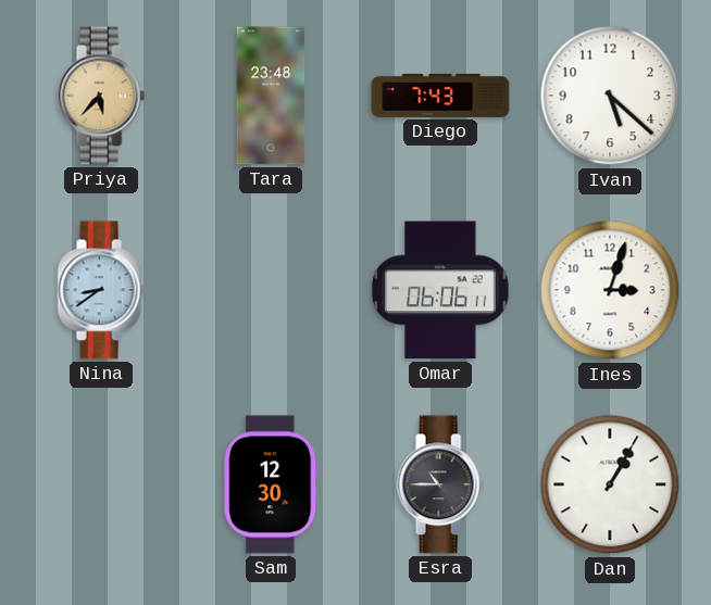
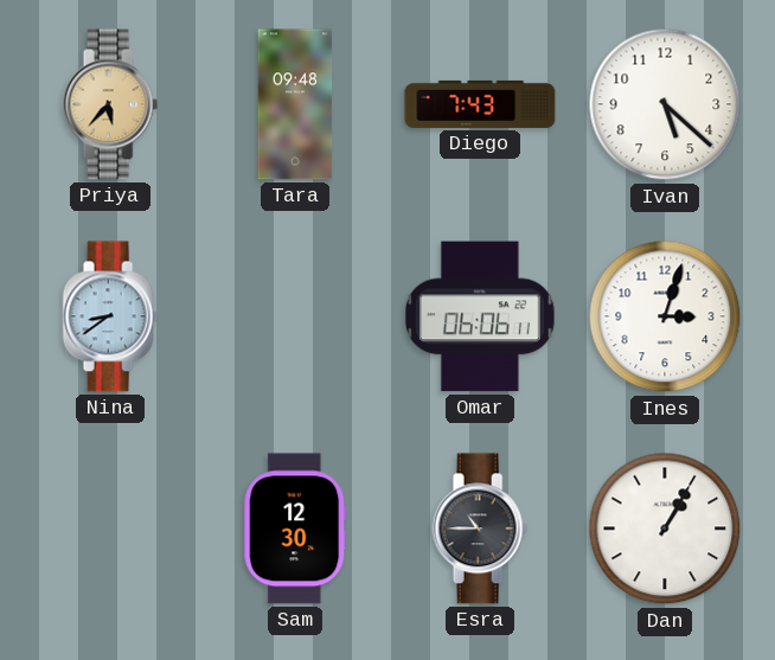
Tara: 23:48 -> 09:48 (295, 104)
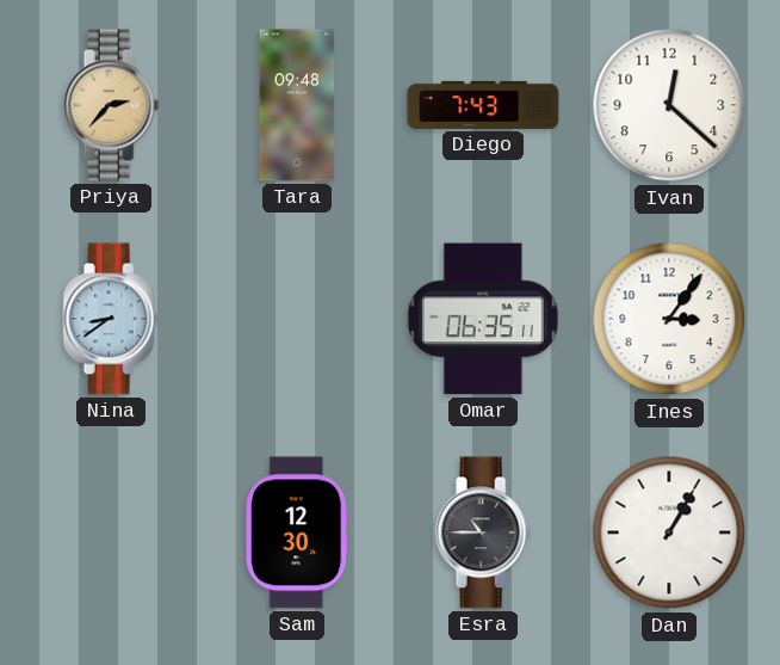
Priya: 5:37 -> 2:37 (111, 105)
Ivan: 5:22 -> 12:22 (669, 105)
Omar: 06:06 -> 06:35 (483, 319)
Ines: 3:03 -> 3:06 (669, 319)
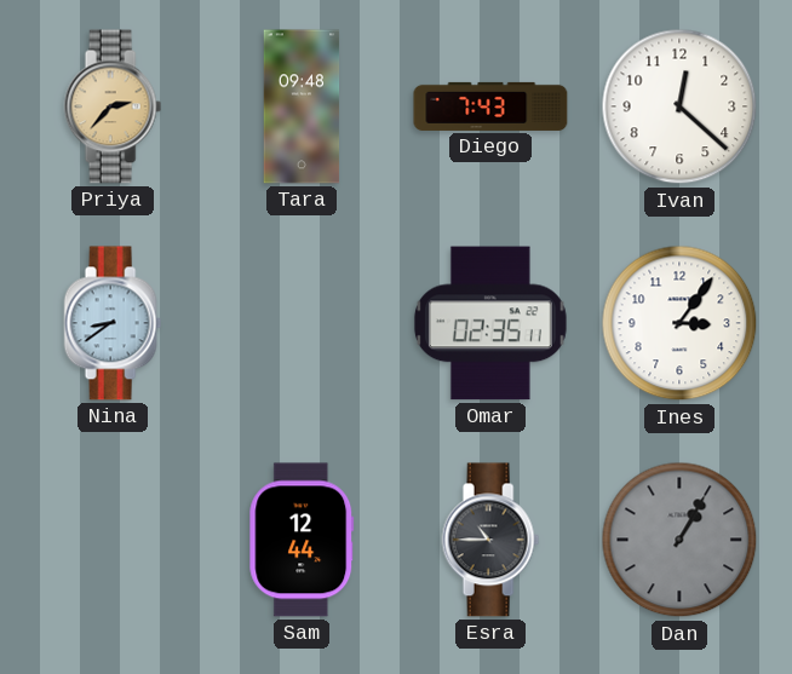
Omar: 06:35 -> 02:35 (490, 323)
Sam: 12:30 -> 12:44 (302, 540)
Dan dial: white -> grey (679, 540)
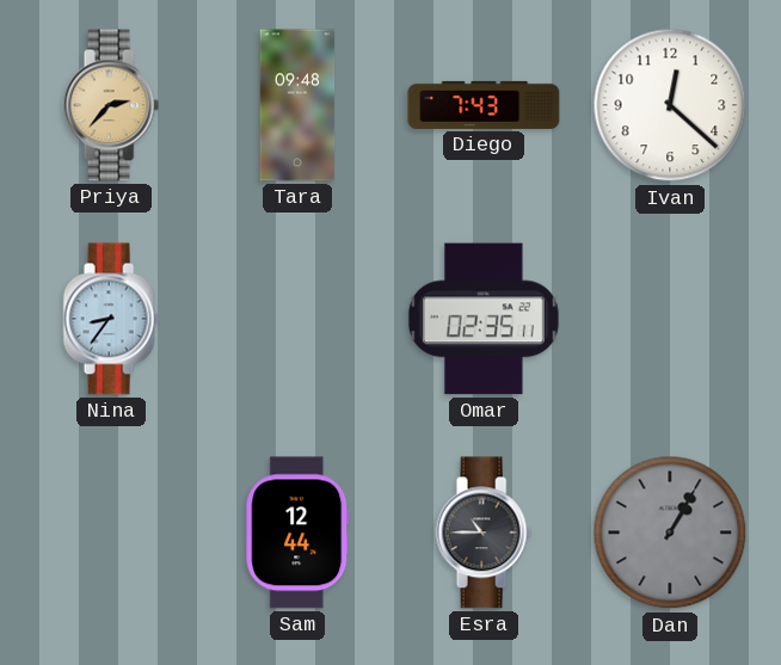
Nina: 8:39 -> 8:36 (111, 319)
Ines: 3:06 -> none (679, 323)
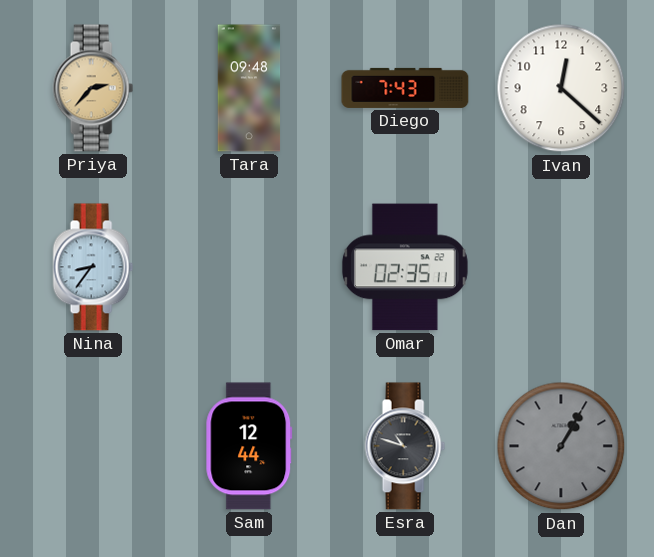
Esra: 10:45 -> 10:48 (405, 446)
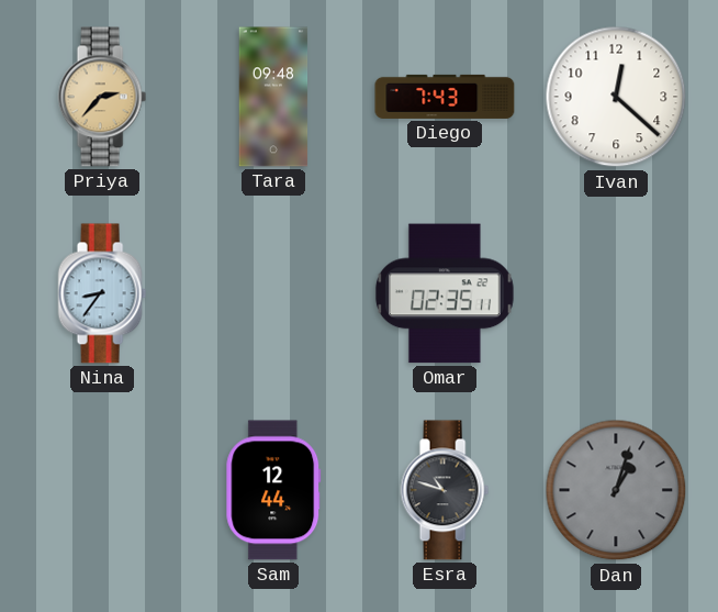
Dan: 1:05 -> 1:03 (616, 490)
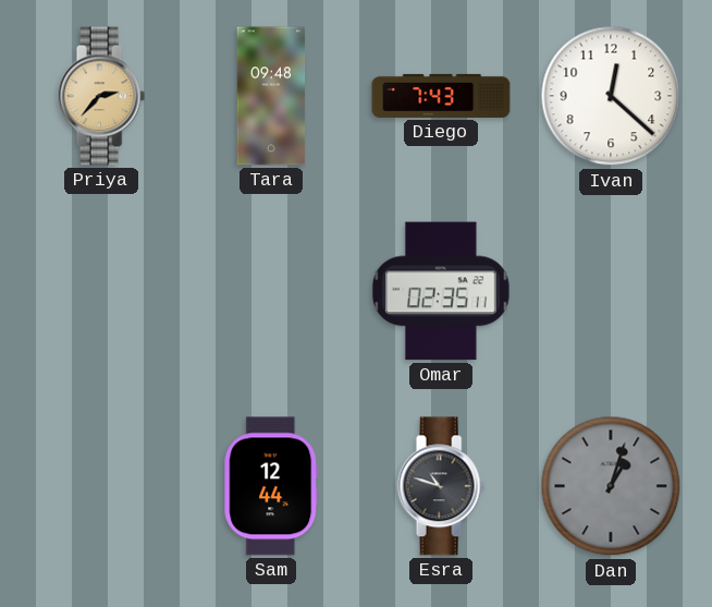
Nina: 8:36 -> none (102, 293)
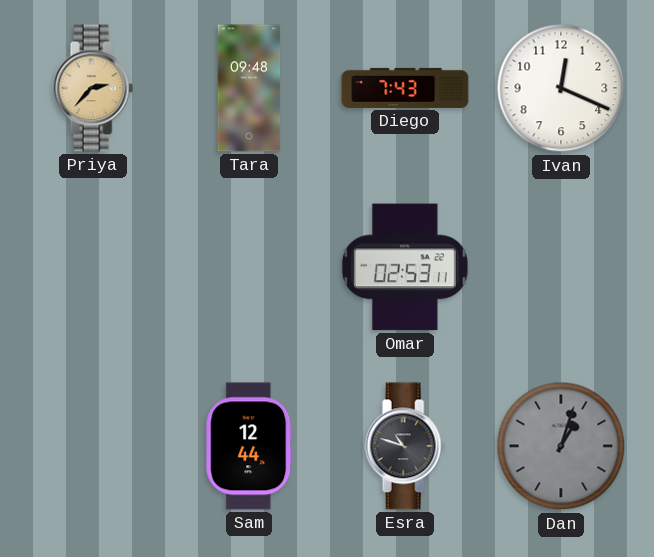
Ivan: 12:22 -> 12:19 (561, 88)
Omar: 02:35 -> 02:53 (405, 267)
